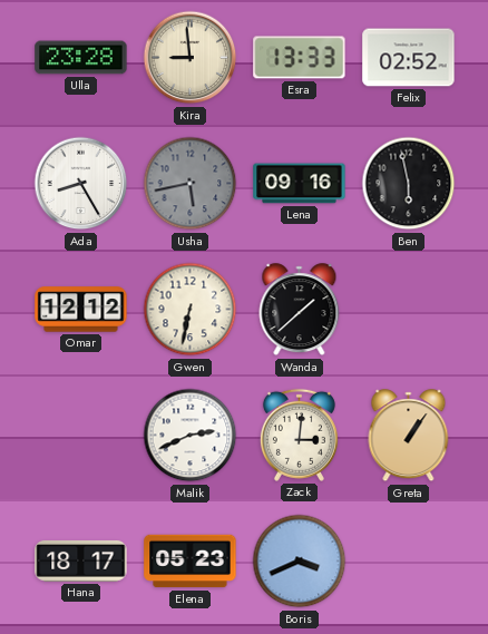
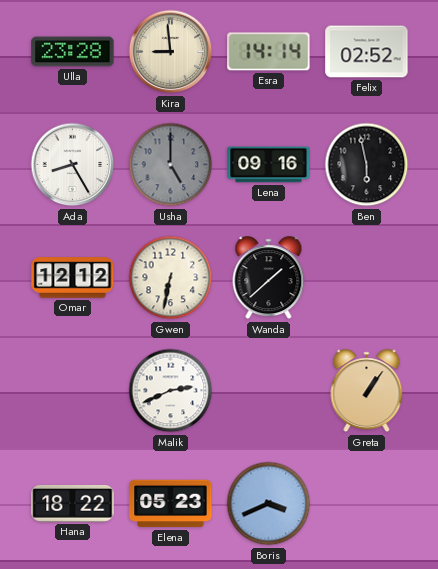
Esra: 13:33 -> 14:14 (269, 52)
Usha: 5:43 -> 5:00 (171, 165)
Zack: 3:01 -> none (299, 435)
Hana: 18:17 -> 18:22 (73, 503)
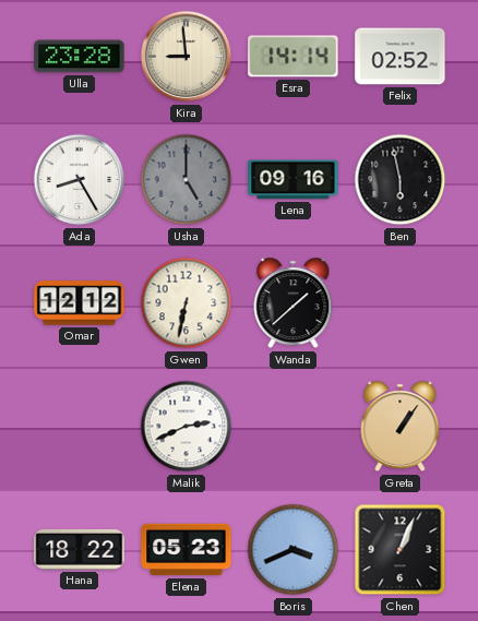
Chen: none -> 1:04 (401, 550)
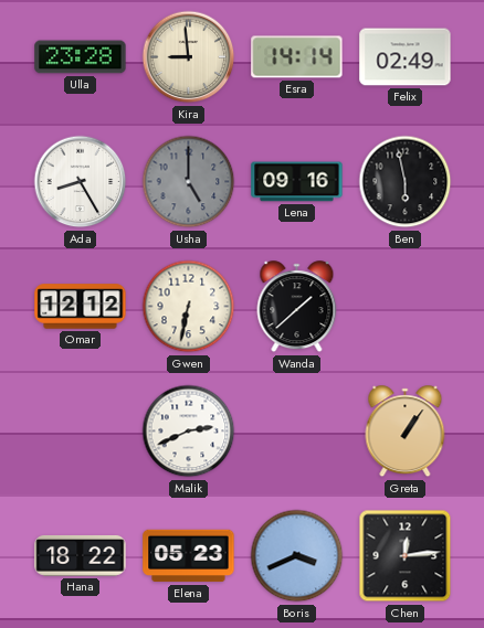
Felix: 02:52 -> 02:49 (406, 57)
Chen: 1:04 -> 12:14 (406, 556)
